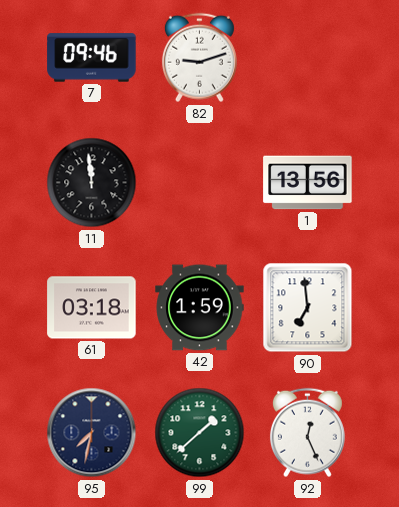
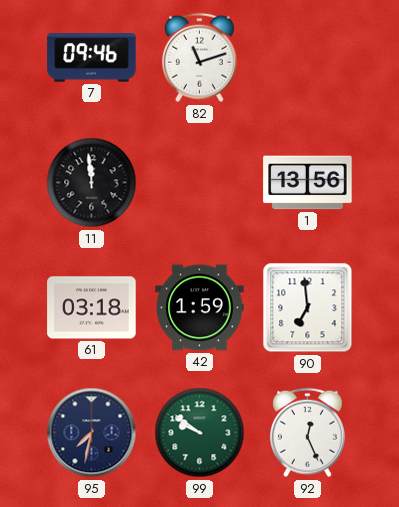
82: 9:12 -> 11:12 (199, 58)
99: 1:38 -> 9:51 (200, 433)
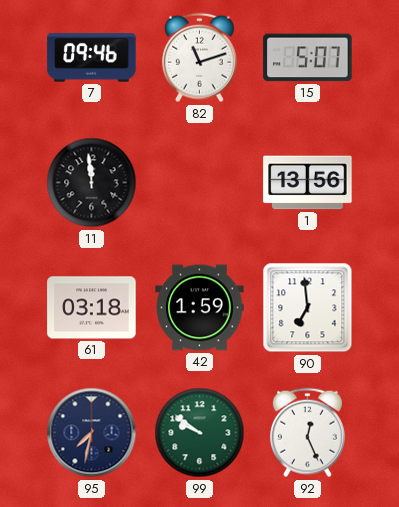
15: none -> 5:07 (308, 58)
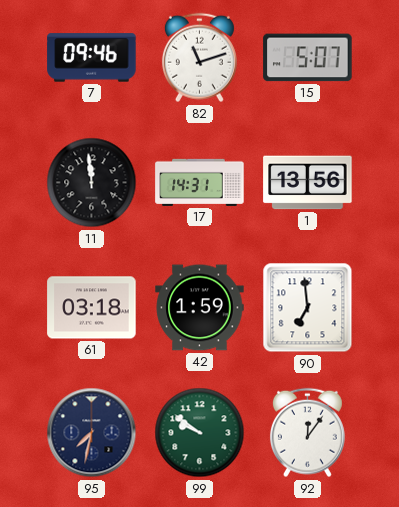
17: none -> 14:31 (200, 182)
92: 12:26 -> 12:06 (307, 433)
